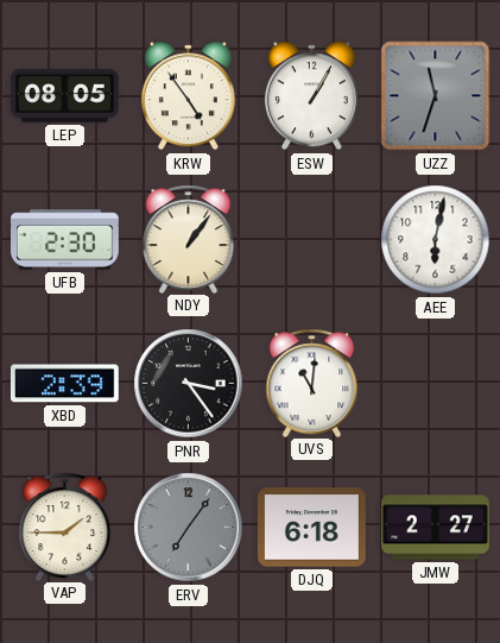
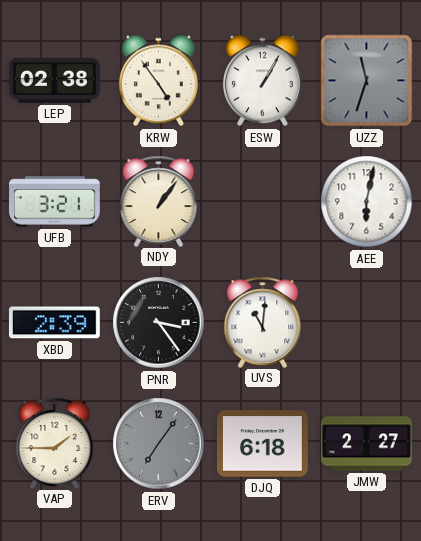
LEP: 08:05 -> 02:38 (54, 81)
UFB: 2:30 -> 3:21 (55, 202)
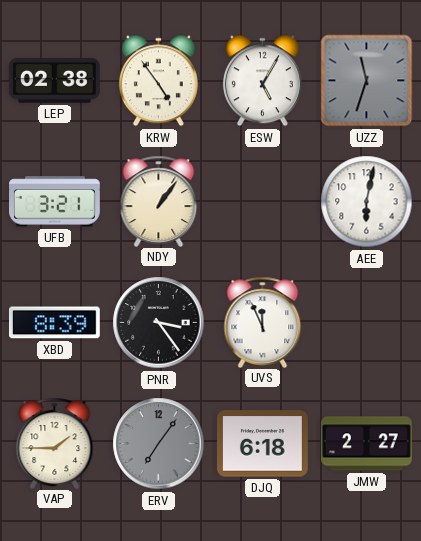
ESW: 1:05 -> 5:05 (262, 81)
XBD: 2:39 -> 8:39 (54, 323)
UVS: 11:01 -> 11:56 (263, 322)
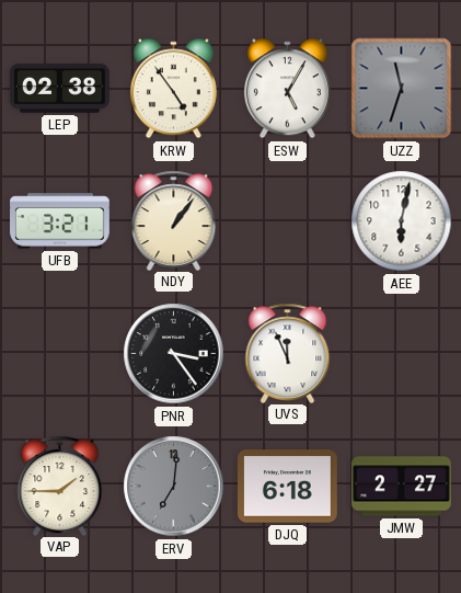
XBD: 8:39 -> none (54, 323)
ERV: 7:06 -> 7:01 (174, 487)
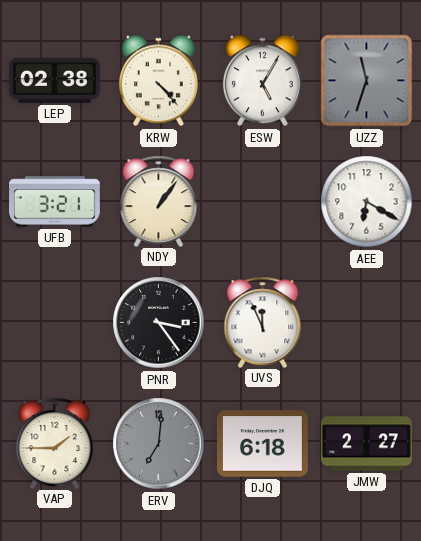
KRW: 4:54 -> 4:23 (158, 81)
AEE: 6:02 -> 6:20 (367, 202)
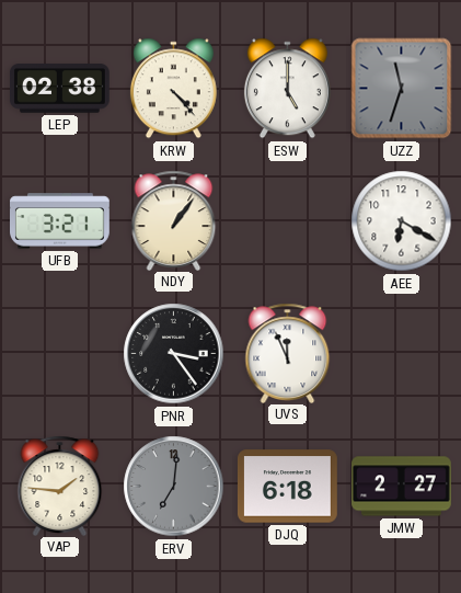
ESW: 5:05 -> 5:00 (287, 89)
VAP: 1:45 -> 1:46 (60, 486)
